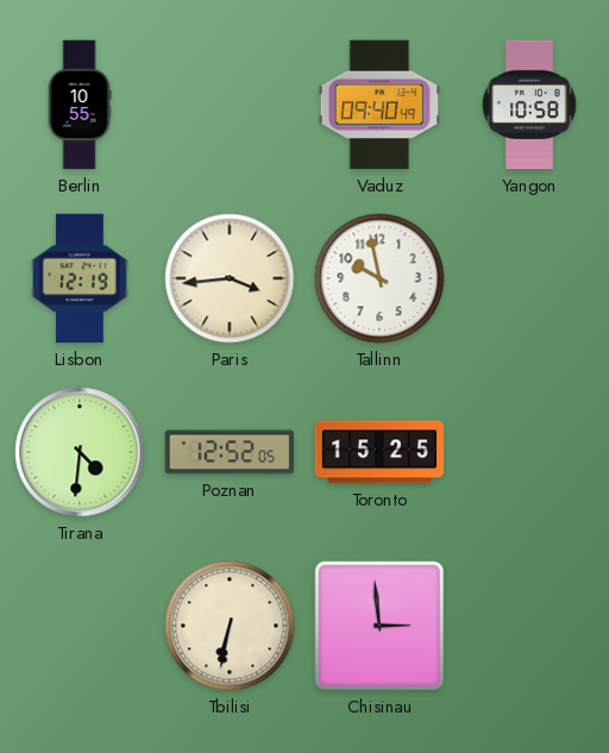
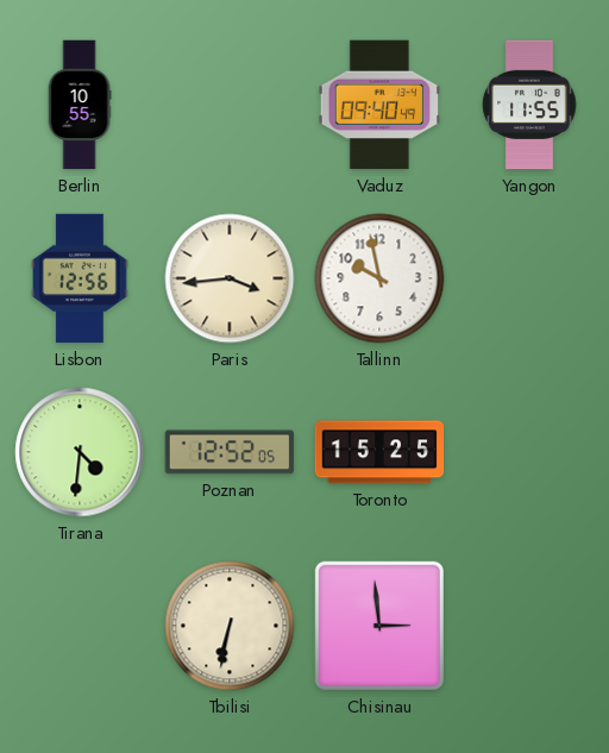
Yangon: 10:58 -> 11:55 (529, 105)
Lisbon: 12:19 -> 12:56 (81, 278)
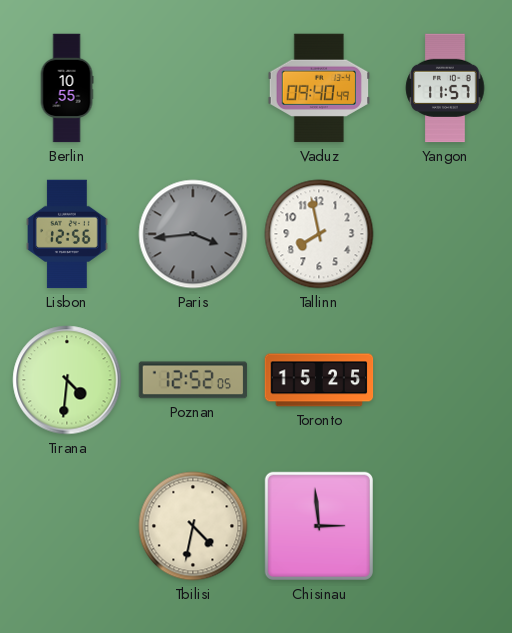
Yangon: 11:55 -> 11:57 (445, 88)
Paris dial: cream -> grey (193, 234)
Tallinn: 9:58 -> 7:58 (319, 234)
Tbilisi: 6:32 -> 4:32 (193, 526)
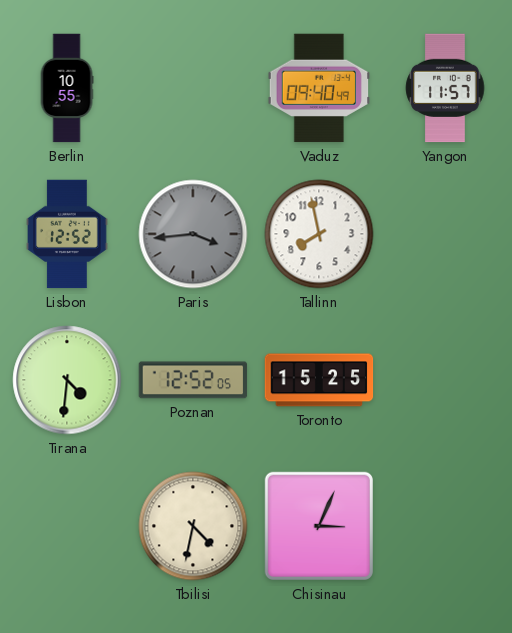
Lisbon: 12:56 -> 12:52 (68, 234)
Chisinau: 2:59 -> 3:04 (319, 526)
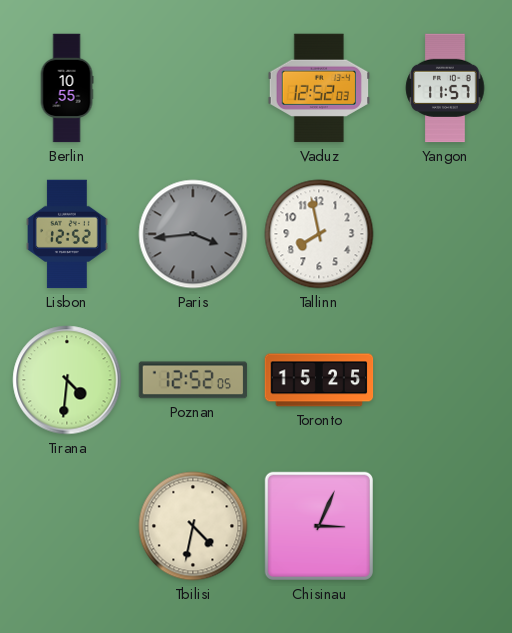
Vaduz: 09:40 -> 12:52 (318, 88)
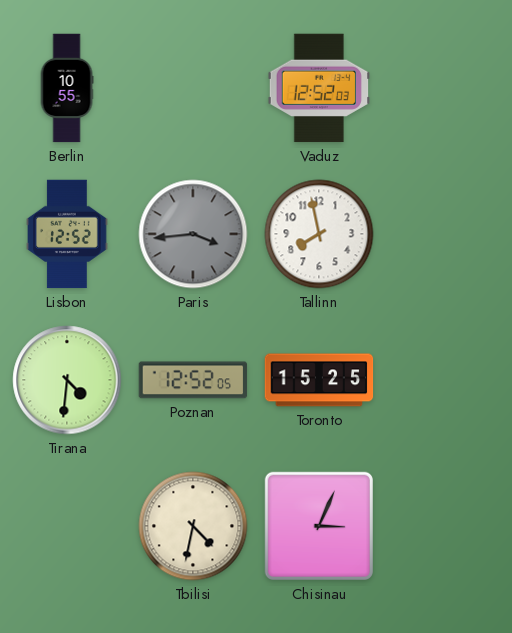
Yangon: 11:57 -> none (445, 88)
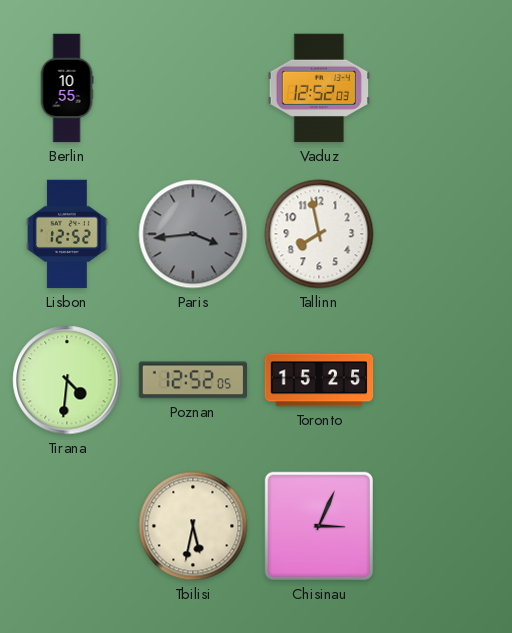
Tbilisi: 4:32 -> 5:32 (193, 526)
